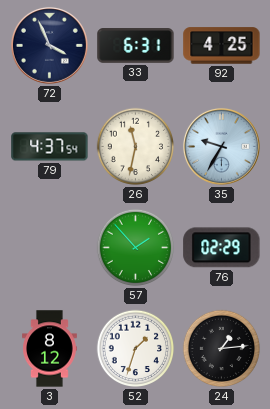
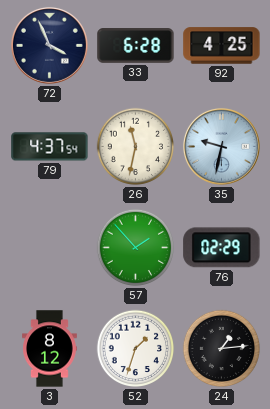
33: 6:31 -> 6:28 (136, 46)
35: 9:35 -> 9:32 (221, 146)
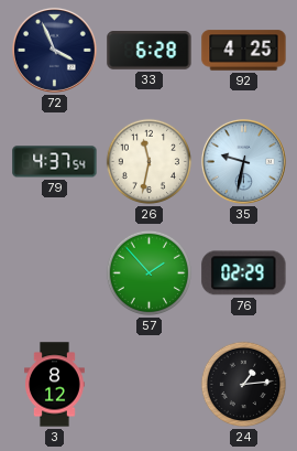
52: 1:33 -> none (136, 349)
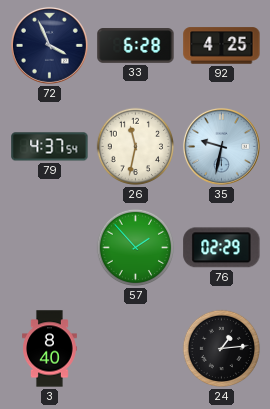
3: 8:12 -> 8:40 (50, 349)
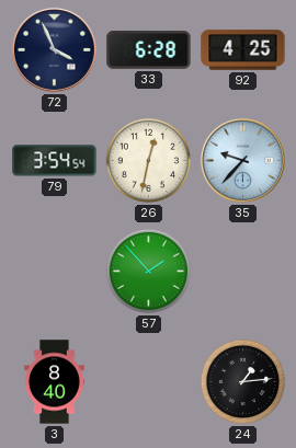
79: 4:37 -> 3:54 (55, 161)
26: 11:32 -> 12:32 (149, 161)
35: 9:32 -> 9:37 (242, 160)
76: 02:29 -> none (222, 248)
